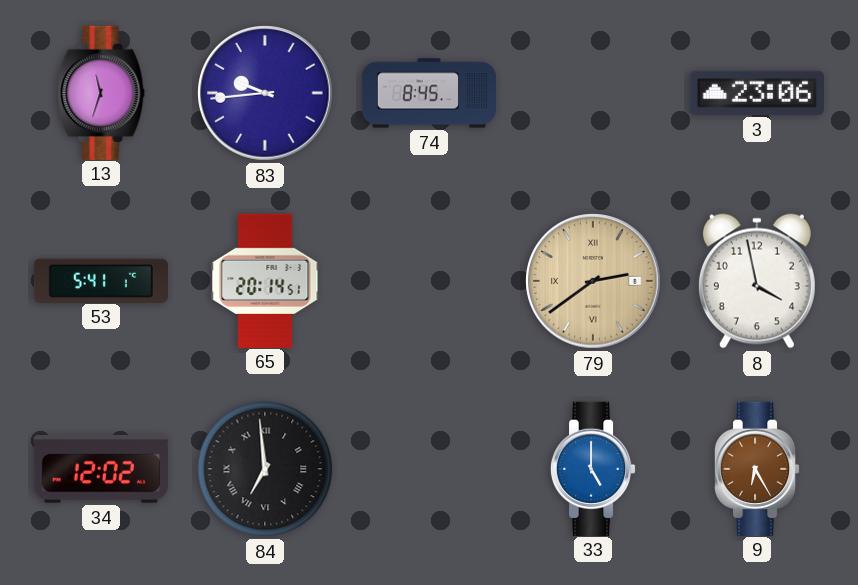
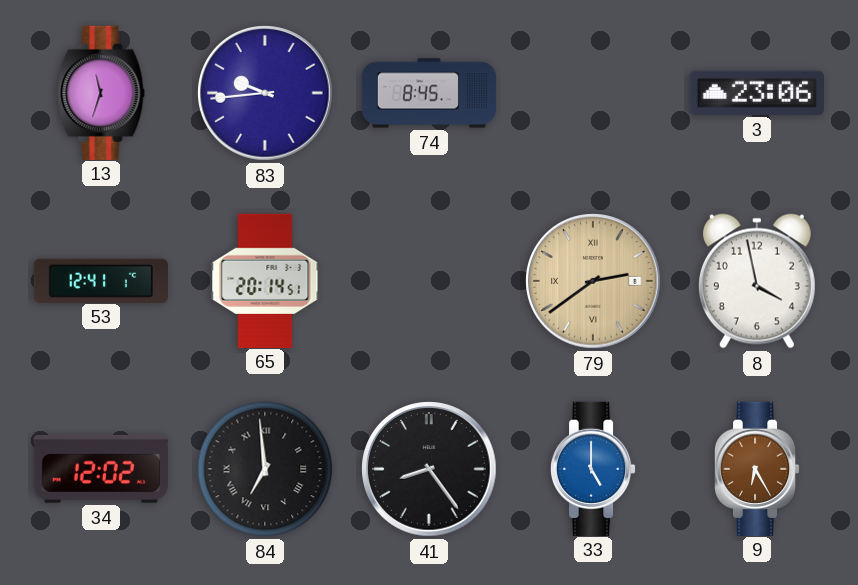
53: 5:41 -> 12:41 (101, 280)
41: none -> 8:24 (429, 469)
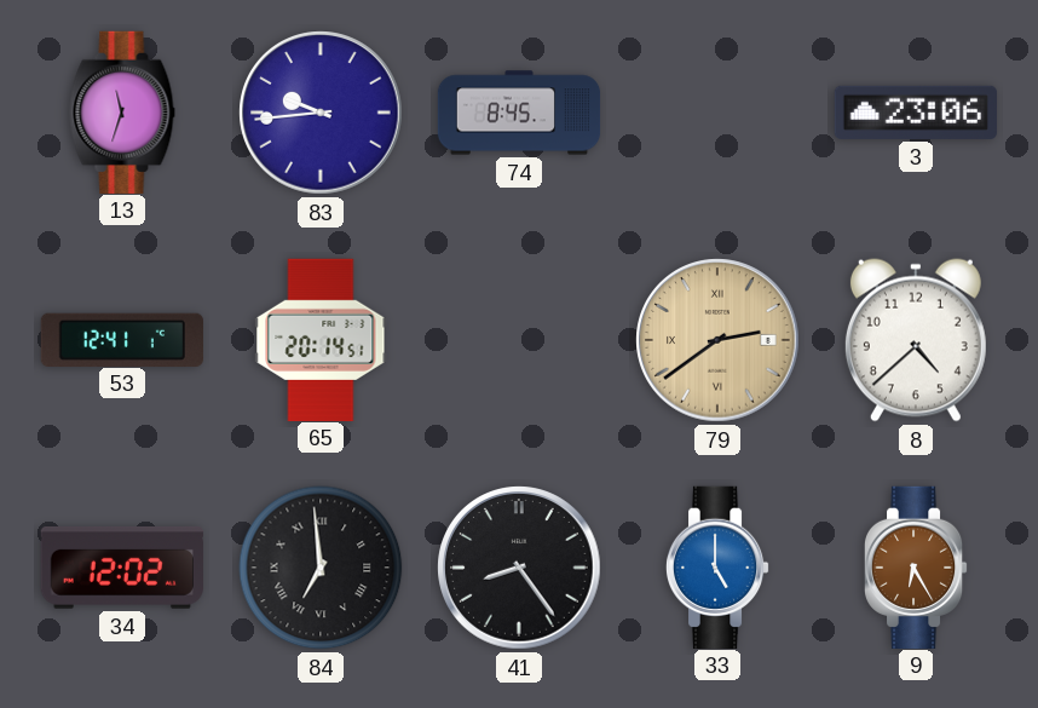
8: 3:58 -> 4:38 (916, 340)
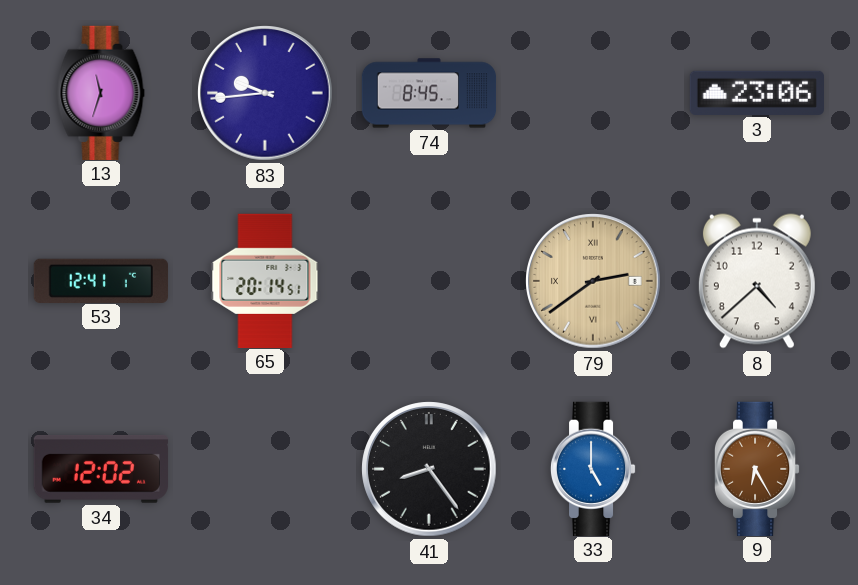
84: 6:59 -> none (321, 568)
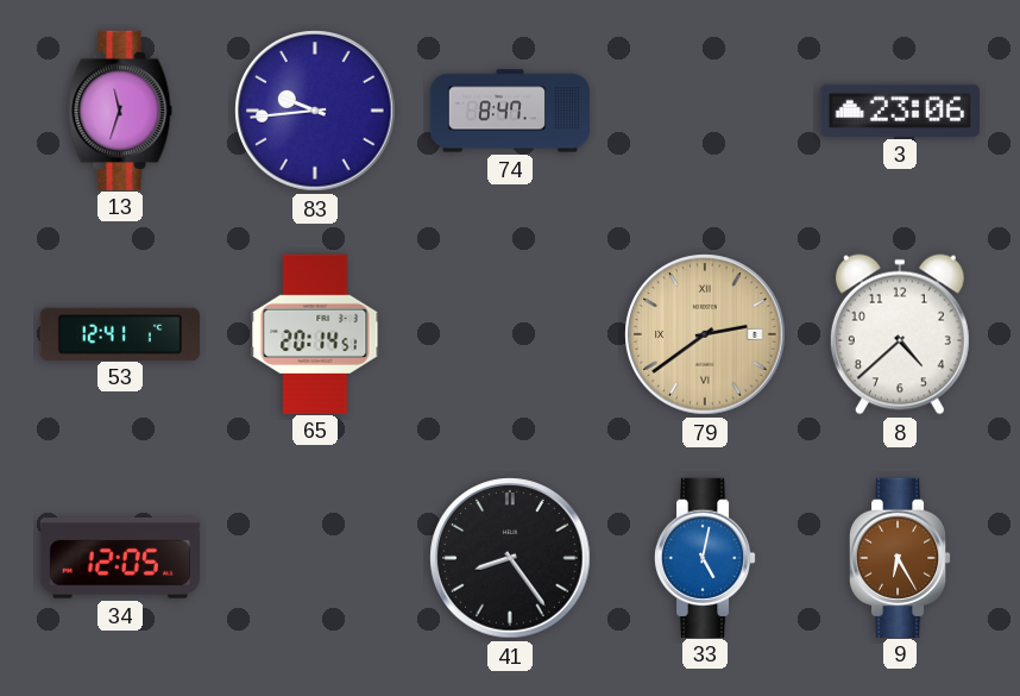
74: 8:45 -> 8:47 (510, 111)
34: 12:02 -> 12:05 (120, 558)
33: 5:00 -> 5:02 (705, 557)
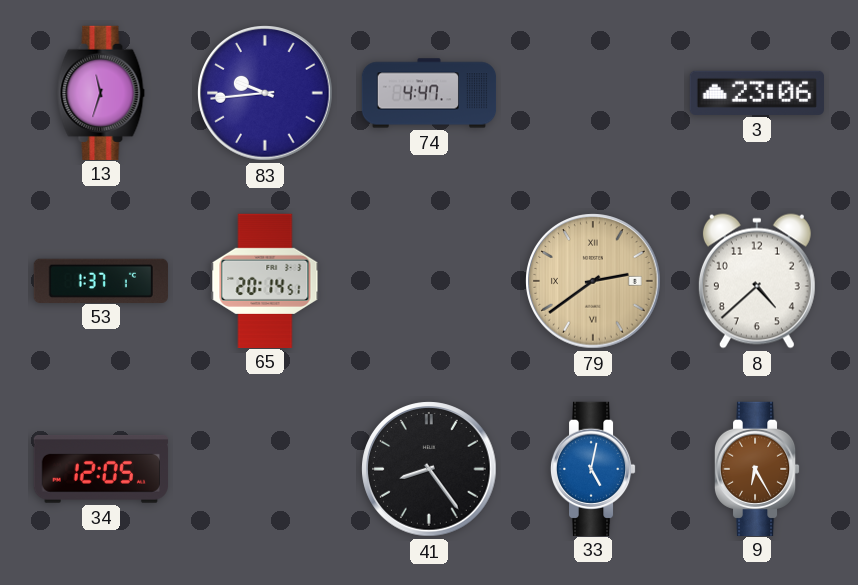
74: 8:47 -> 4:47 (429, 93)
53: 12:41 -> 1:37 (101, 280)
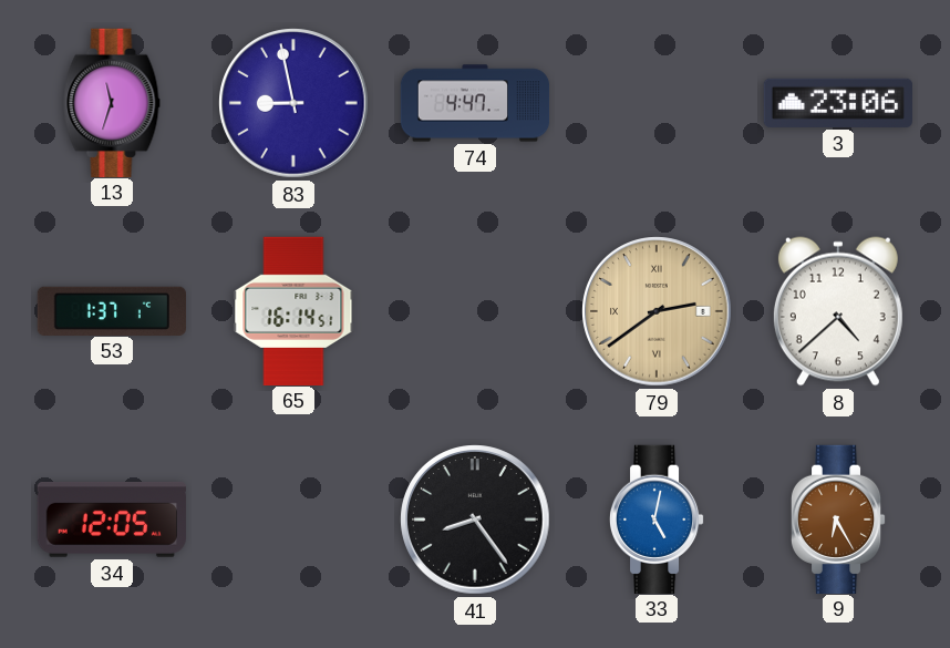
83: 9:44 -> 8:58 (293, 103)
65: 20:14 -> 16:14 (293, 310)
